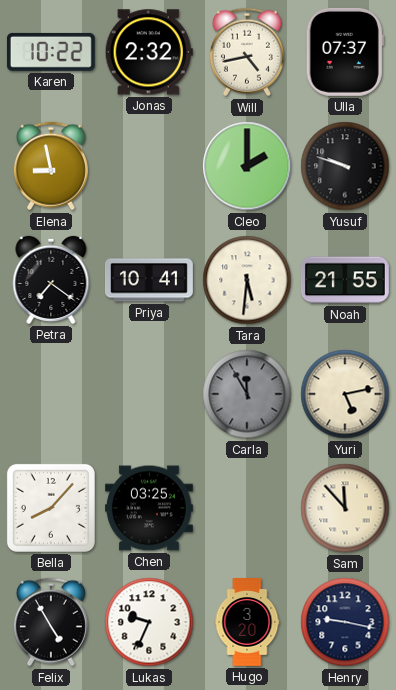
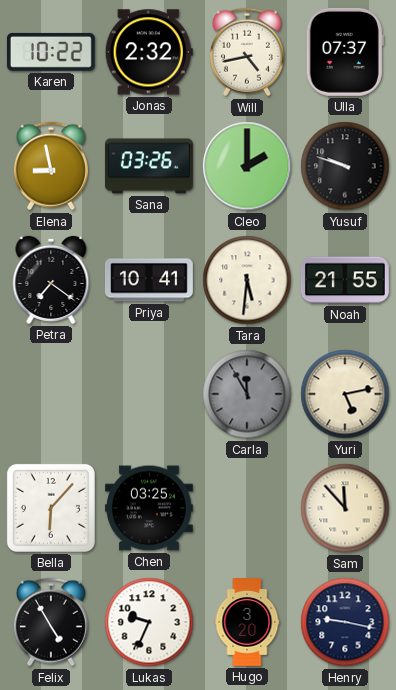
Sana: none -> 03:26 (149, 166)
Bella: 8:07 -> 6:07 (51, 508)
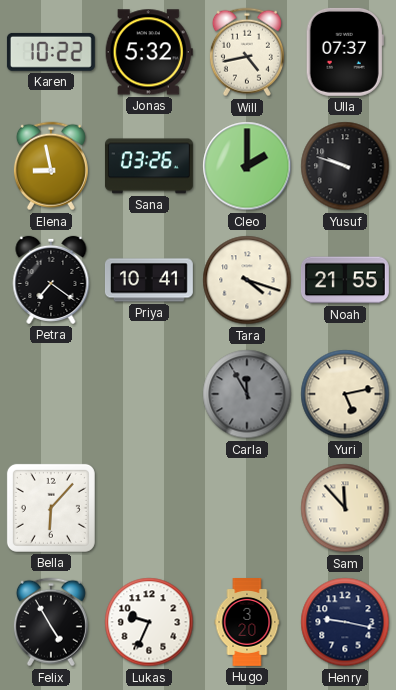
Jonas: 2:32 -> 5:32 (149, 52)
Tara: 5:31 -> 4:18 (247, 280)
Chen: 03:25 -> none (149, 508)
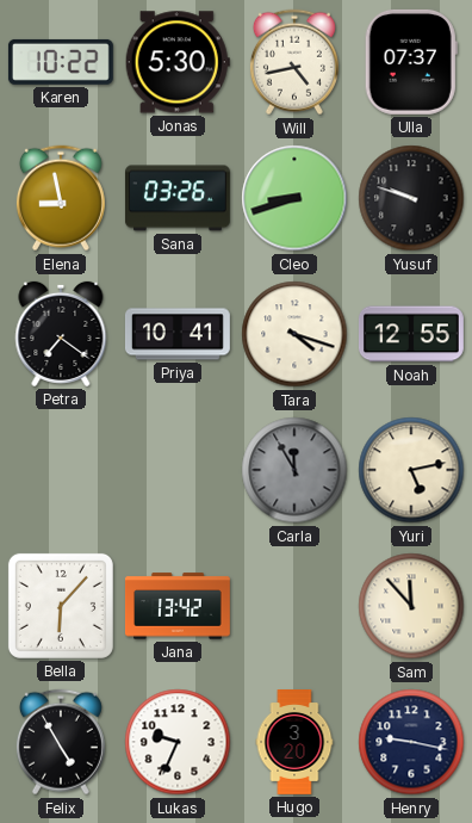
Jonas: 5:32 -> 5:30 (178, 62)
Cleo: 2:00 -> 8:42 (294, 198)
Noah: 21:55 -> 12:55 (411, 334)
Jana: none -> 13:42 (178, 606)
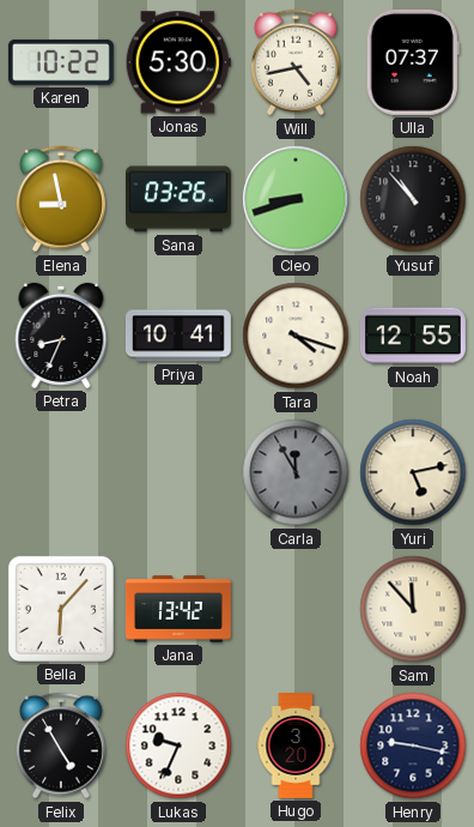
Yusuf: 9:48 -> 10:53 (413, 199)
Petra: 7:21 -> 8:34 (61, 336)
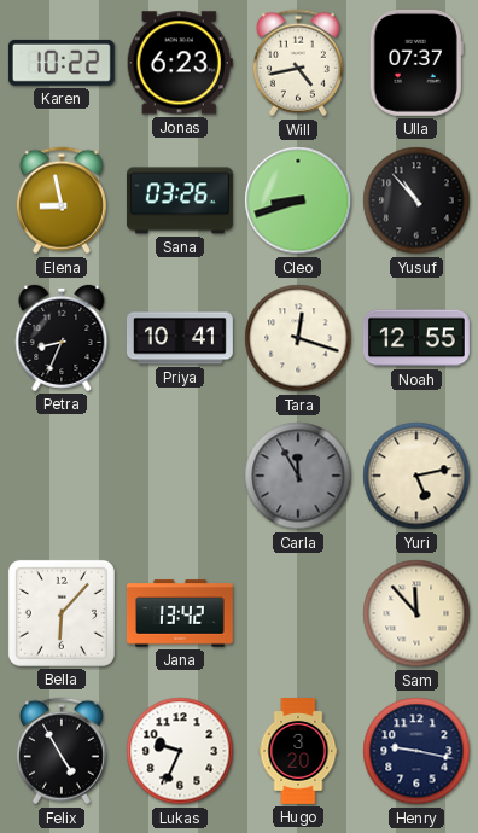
Jonas: 5:30 -> 6:23 (180, 63)
Tara: 4:18 -> 12:18 (298, 338)
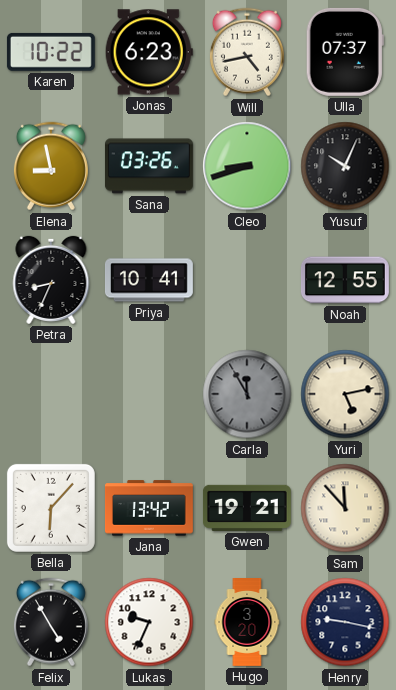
Yusuf: 10:53 -> 10:04 (345, 166)
Tara: 12:18 -> none (298, 338)
Gwen: none -> 19:21 (247, 508)
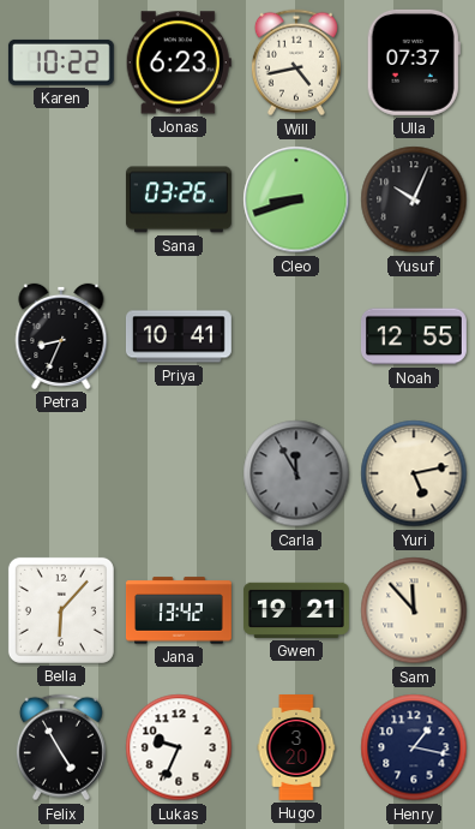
Elena: 8:58 -> none (51, 166)
Henry: 9:17 -> 1:17 (414, 747)
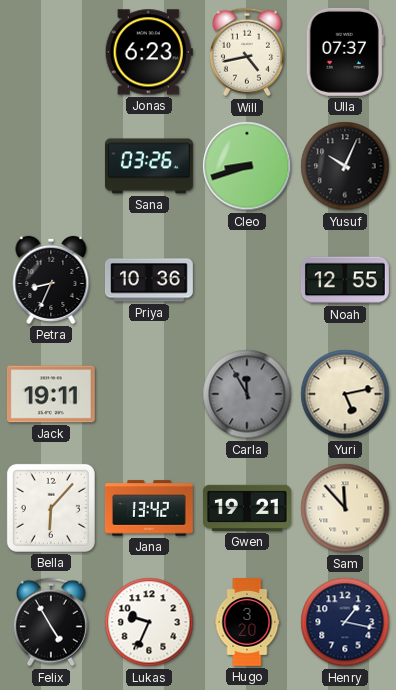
Karen: 10:22 -> none (61, 62)
Priya: 10:41 -> 10:36 (149, 280)
Jack: none -> 19:11 (51, 394)
